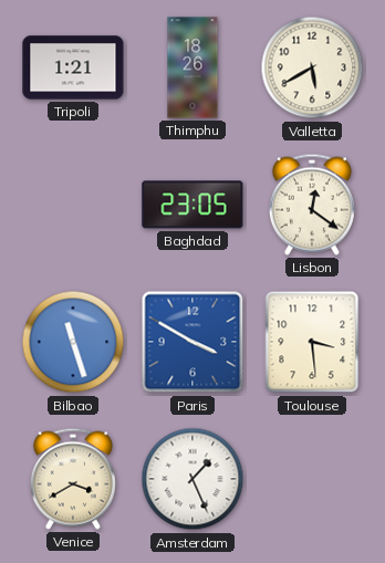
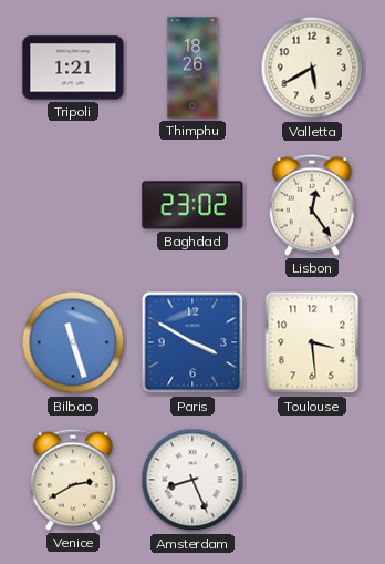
Baghdad: 23:05 -> 23:02 (192, 205)
Lisbon: 12:21 -> 12:24 (312, 205)
Venice: 3:40 -> 2:40 (73, 480)
Amsterdam: 1:26 -> 8:26 (192, 480)
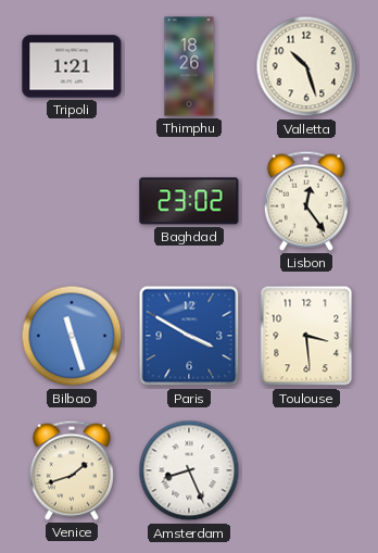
Valletta: 5:40 -> 10:27 (306, 66)
Venice: 2:40 -> 1:42 (72, 470)
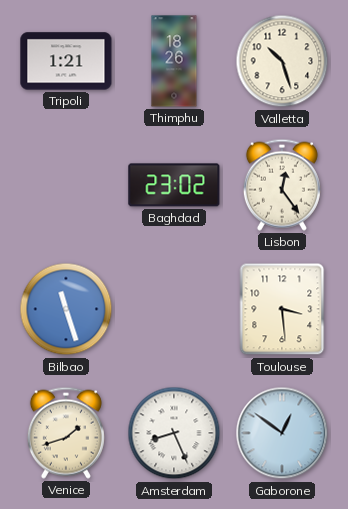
Paris: 3:50 -> none (189, 336)
Gaborone: none -> 12:51 (282, 433)
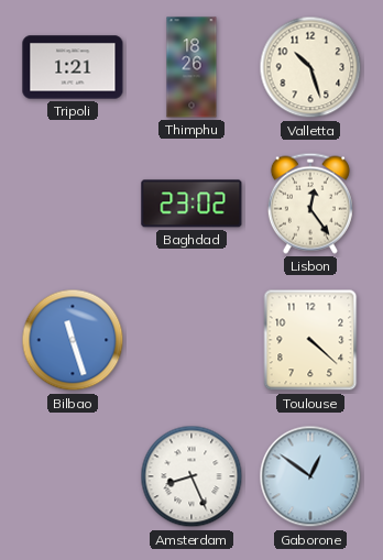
Toulouse: 3:29 -> 4:22 (310, 340)
Venice: 1:42 -> none (66, 433)
